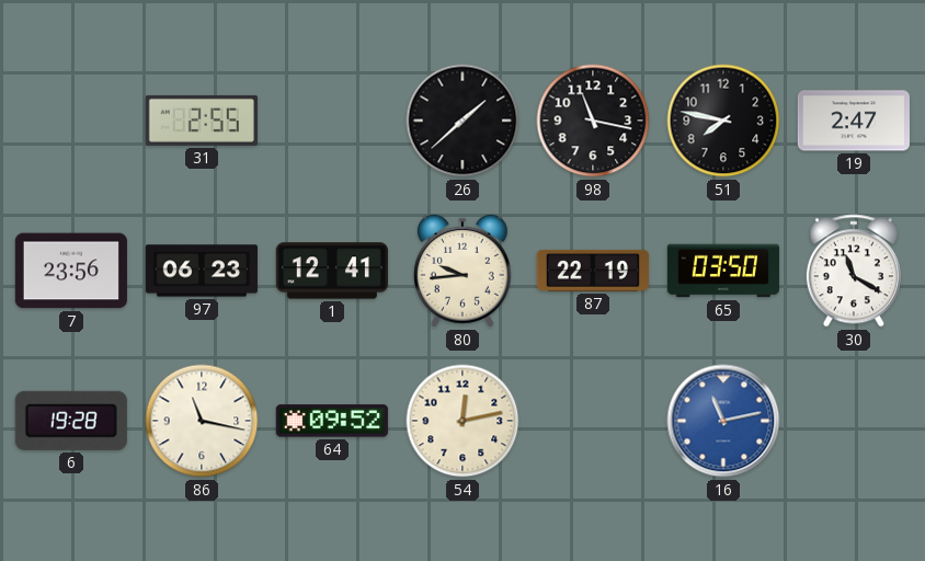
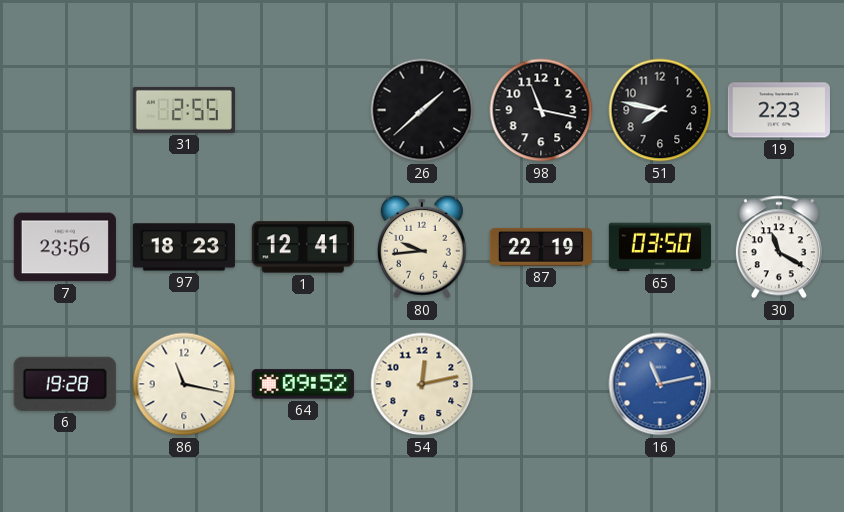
19: 2:47 -> 2:23 (779, 110)
97: 06:23 -> 18:23 (184, 247)
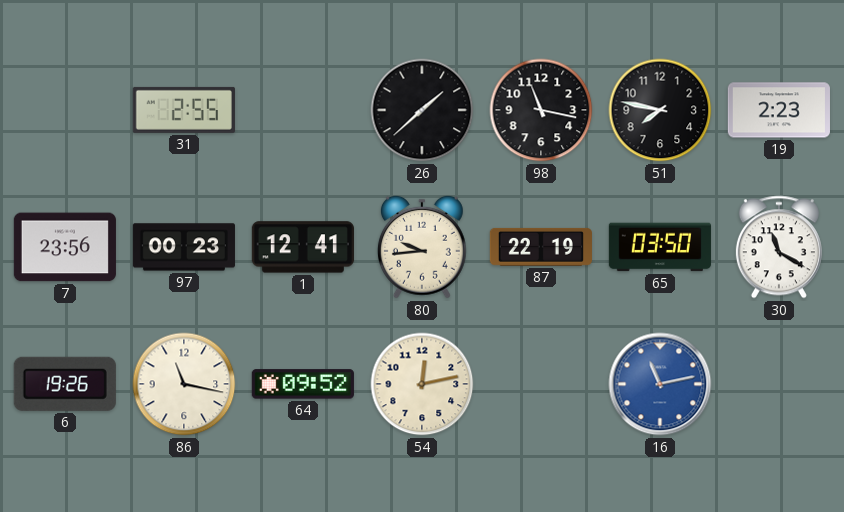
97: 18:23 -> 00:23 (184, 247)
6: 19:28 -> 19:26 (65, 384)
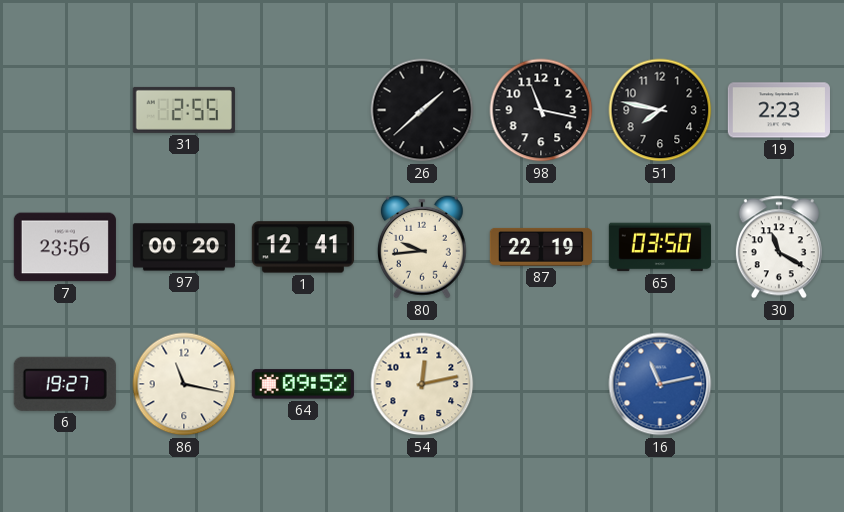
97: 00:23 -> 00:20 (184, 247)
6: 19:26 -> 19:27 (65, 384)
